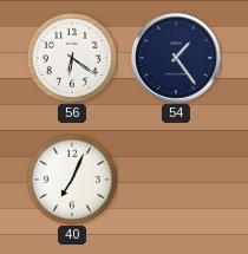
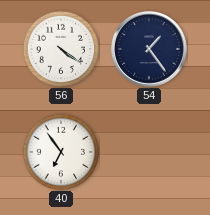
56: 6:21 -> 4:21 (60, 48)
40: 7:04 -> 6:54 (60, 151)
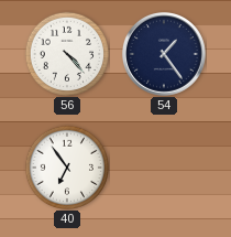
56: 4:21 -> 4:23 (66, 53)
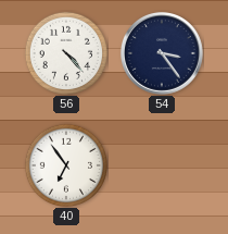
54: 1:24 -> 3:24 (162, 53)
